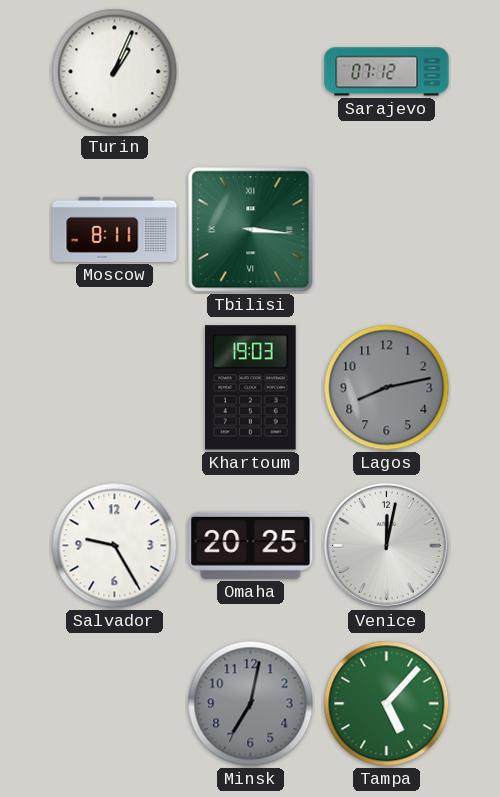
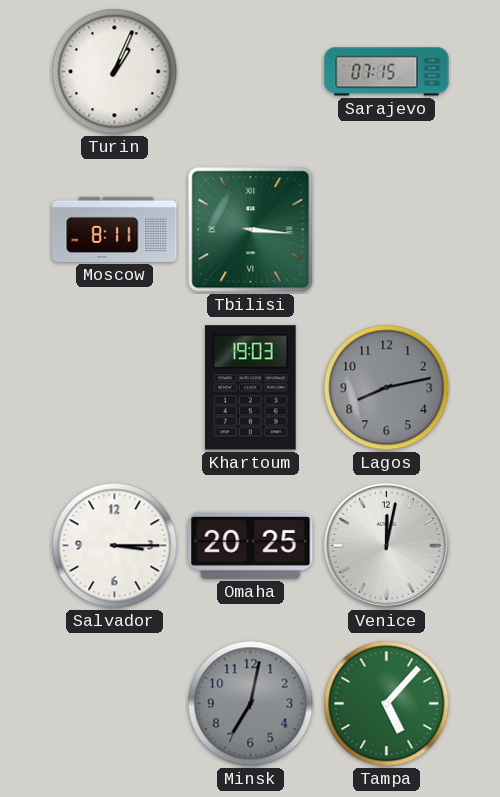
Sarajevo: 07:12 -> 07:15 (387, 72)
Salvador: 9:25 -> 3:15 (115, 546)
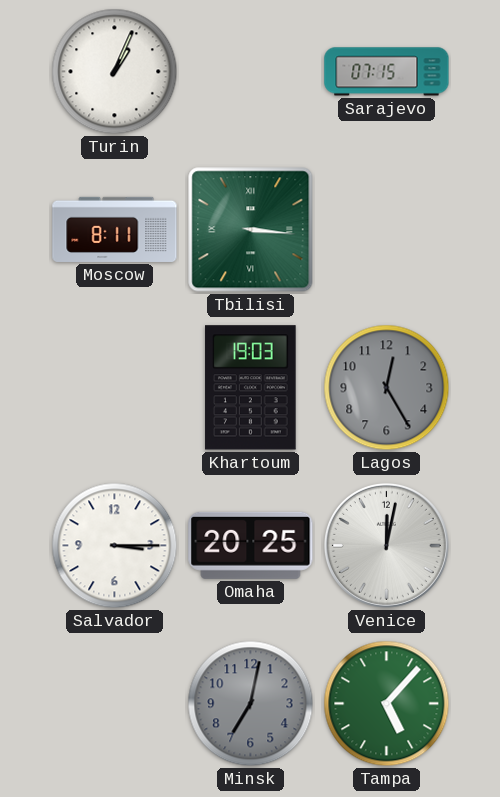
Lagos: 8:13 -> 12:25 (387, 388)
